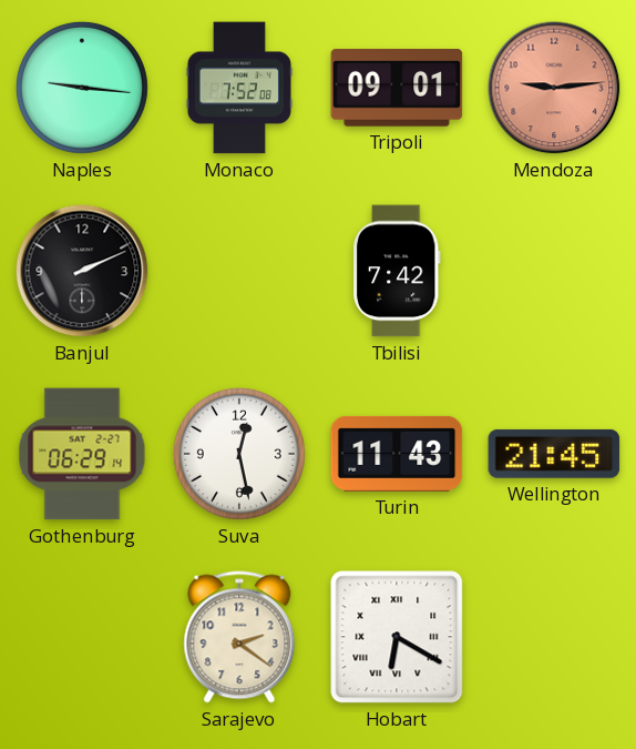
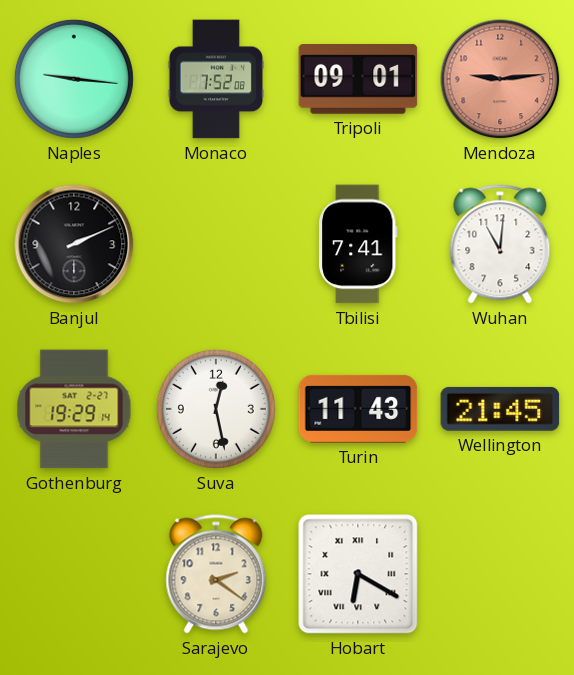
Tbilisi: 7:42 -> 7:41 (358, 244)
Wuhan: none -> 11:01 (500, 244)
Gothenburg: 06:29 -> 19:29 (74, 409)
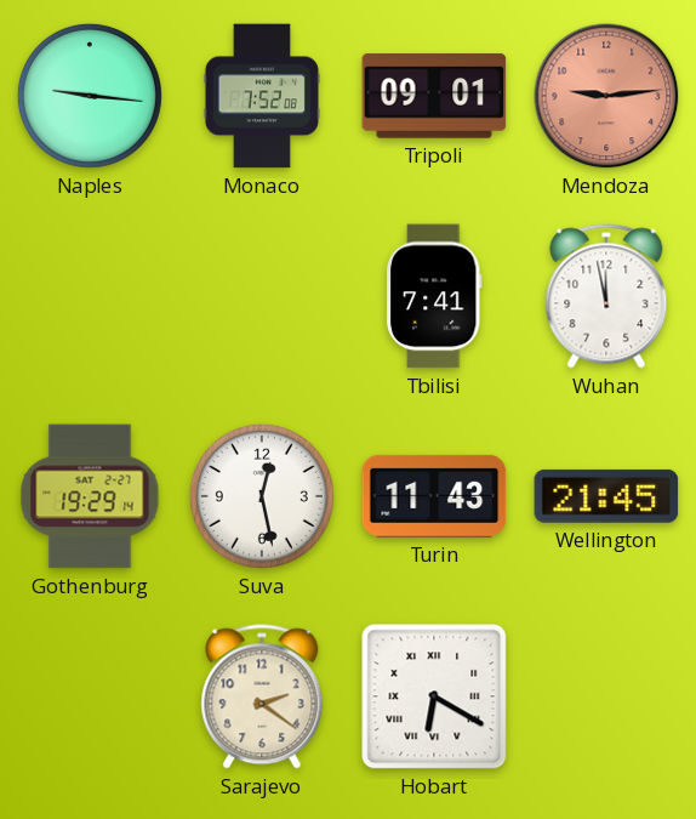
Banjul: 2:11 -> none (74, 244)
Wuhan: 11:01 -> 11:58 (606, 296)
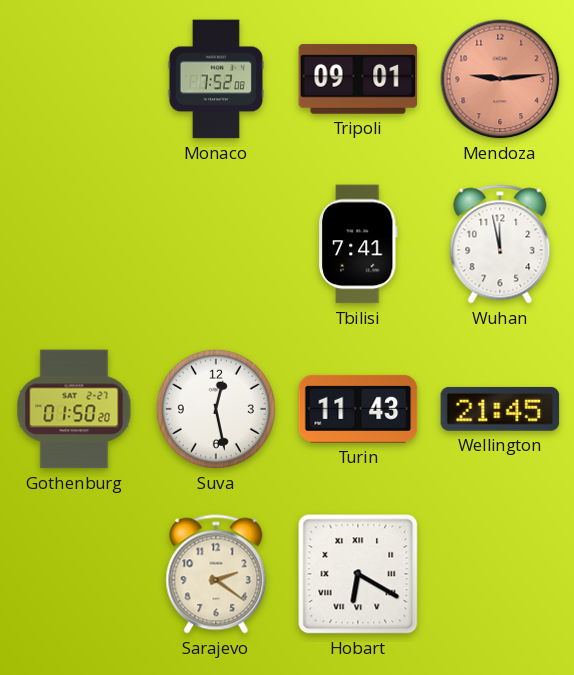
Naples: 9:16 -> none (90, 96)
Gothenburg: 19:29 -> 01:50 (74, 409)
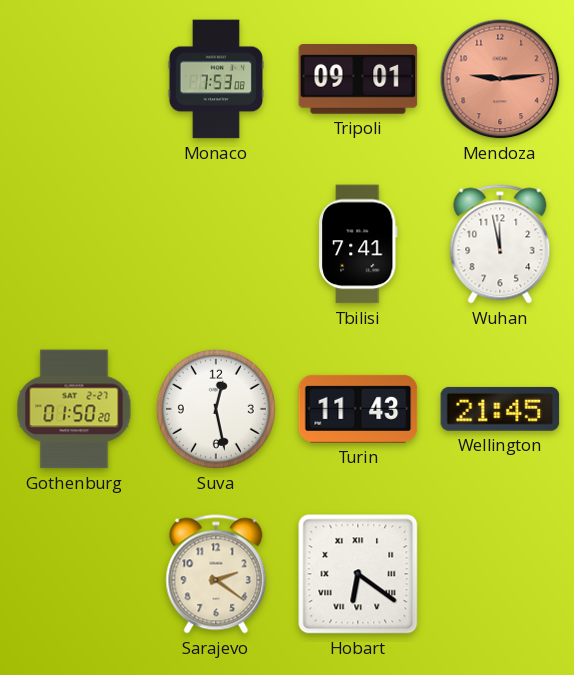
Monaco: 7:52 -> 7:53 (216, 79)
Hobart: 6:20 -> 6:21 (358, 574)
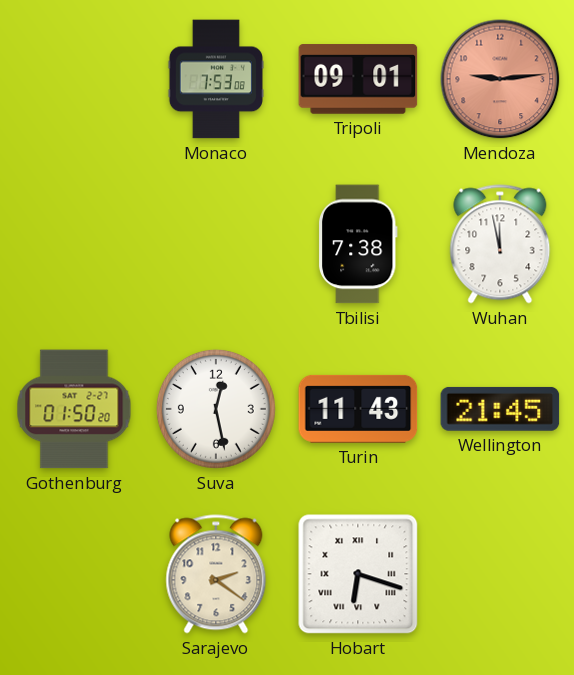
Tbilisi: 7:41 -> 7:38 (358, 244)
Hobart: 6:21 -> 6:18 (358, 574)
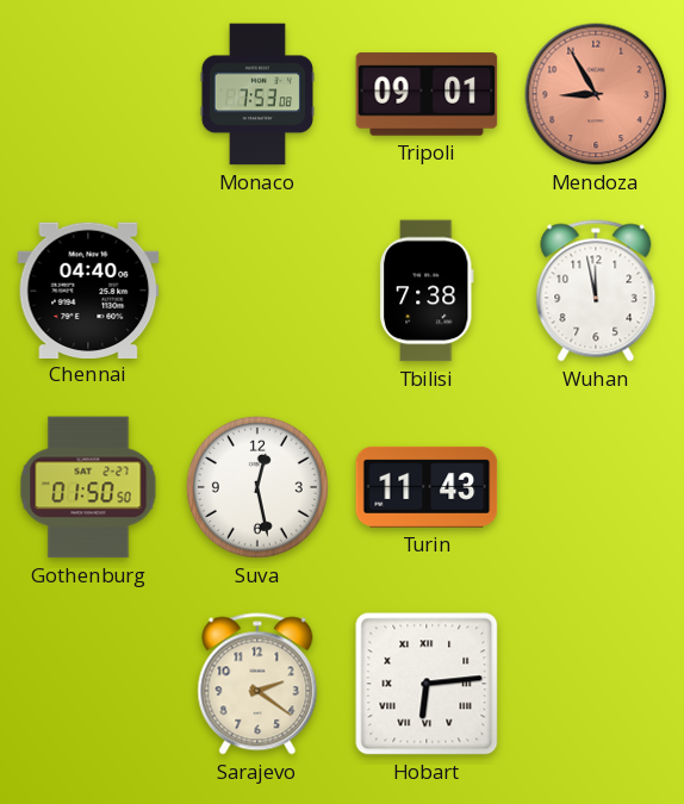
Mendoza: 9:14 -> 8:55 (596, 94)
Chennai: none -> 04:40 (88, 289)
Gothenburg: 01:50:20 -> 01:50:50 (88, 487)
Wellington: 21:45 -> none (500, 409)
Hobart: 6:18 -> 6:14 (427, 684)
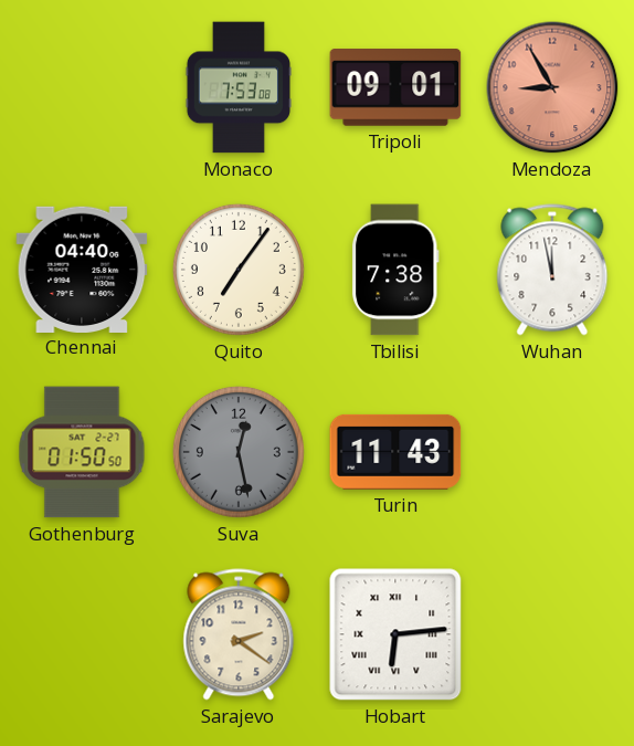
Quito: none -> 7:06 (239, 270)
Suva dial: white -> grey (239, 452)
